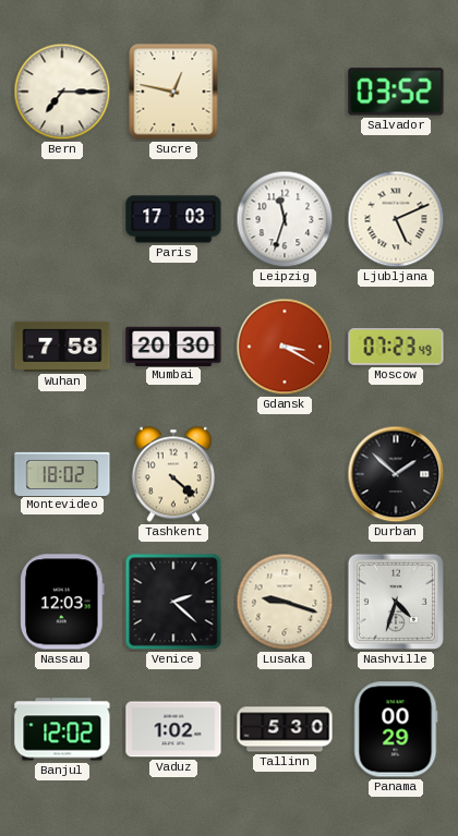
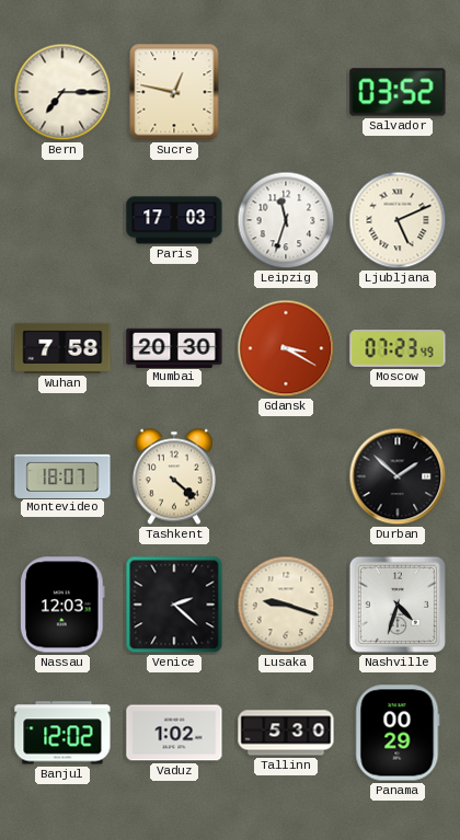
Montevideo: 18:02 -> 18:07 (62, 475)
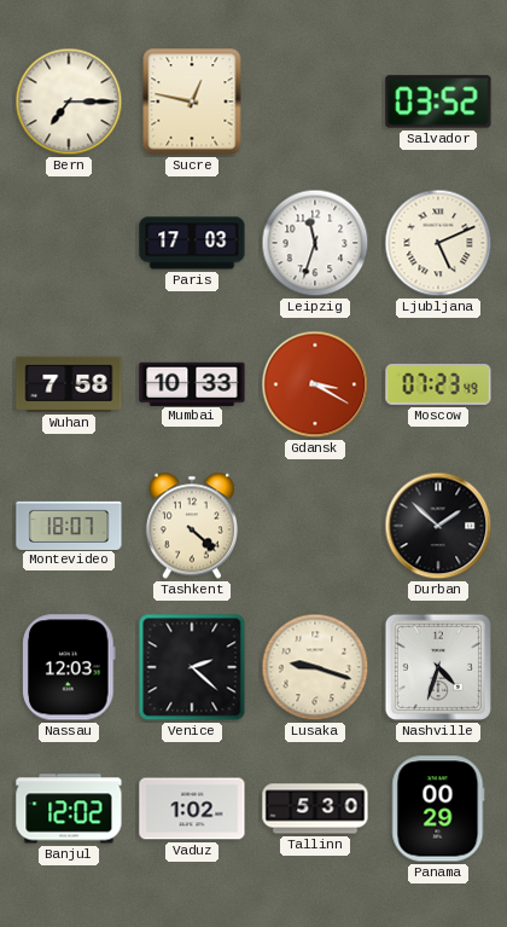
Mumbai: 20:30 -> 10:33 (192, 383)
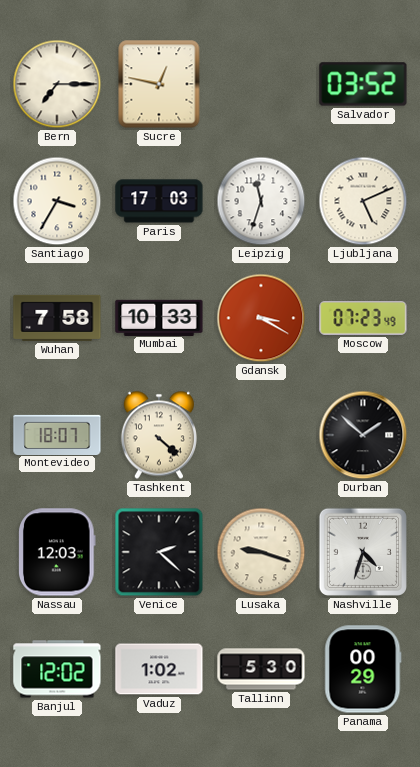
Santiago: none -> 3:35 (57, 201)
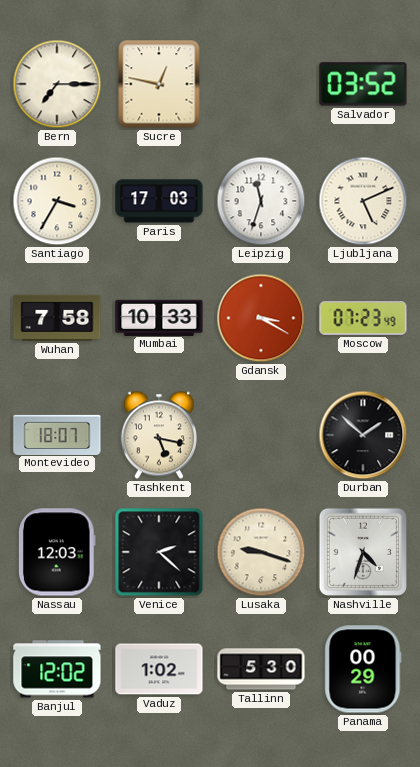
Tashkent: 4:22 -> 5:17 (159, 435)
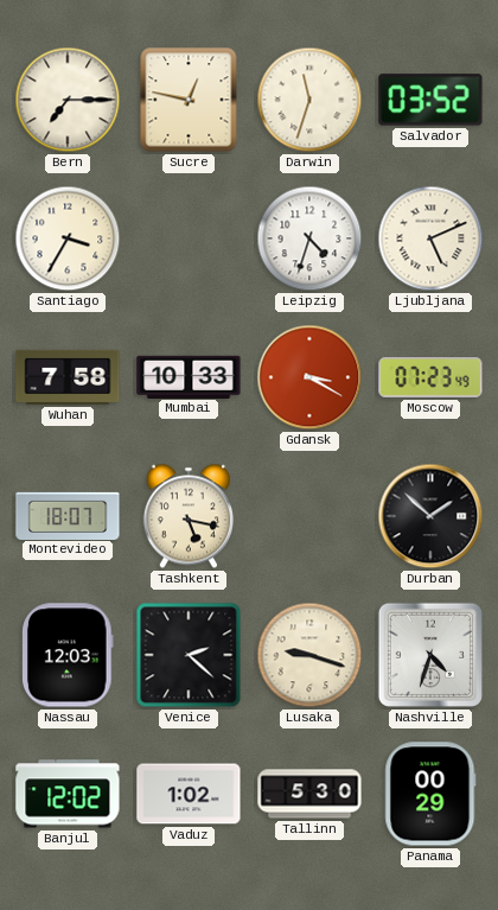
Darwin: none -> 11:33 (309, 100)
Paris: 17:03 -> none (159, 201)
Leipzig: 11:33 -> 4:33 (309, 238)
